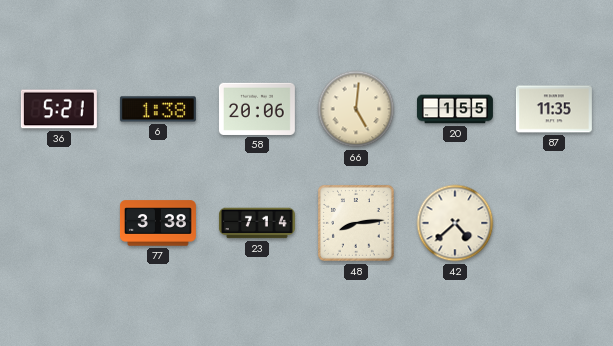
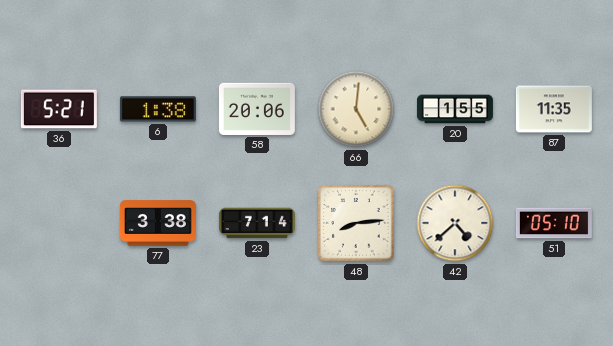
51: none -> 05:10 (554, 223)
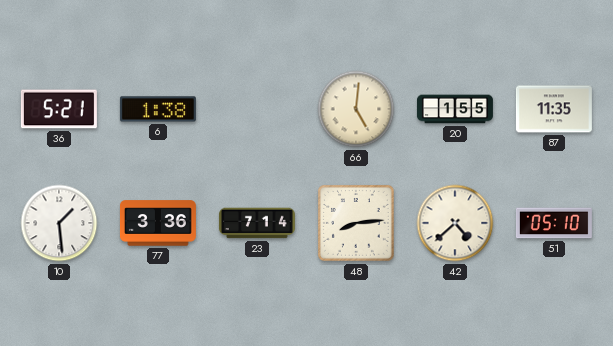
58: 20:06 -> none (257, 109)
10: none -> 1:29 (59, 223)
77: 3:38 -> 3:36 (158, 223)
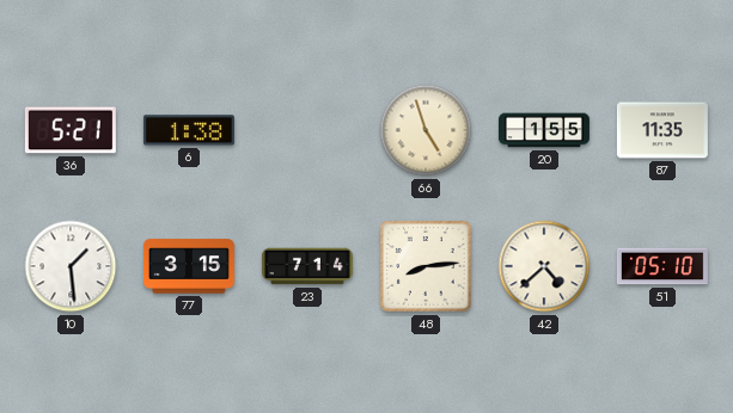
66: 5:01 -> 4:57 (426, 130)
77: 3:36 -> 3:15 (189, 266)
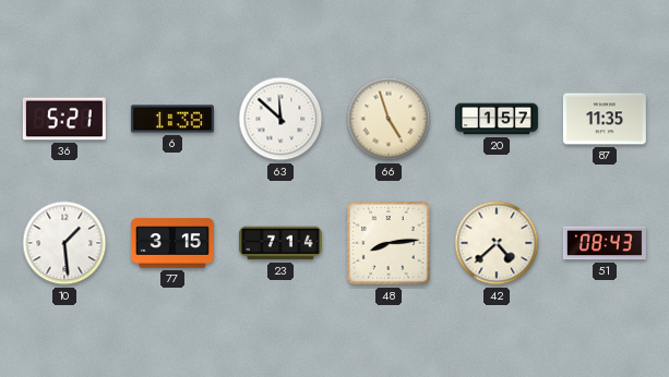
63: none -> 11:52 (280, 119)
20: 1:55 -> 1:57 (497, 119)
51: 05:10 -> 08:43 (605, 243)
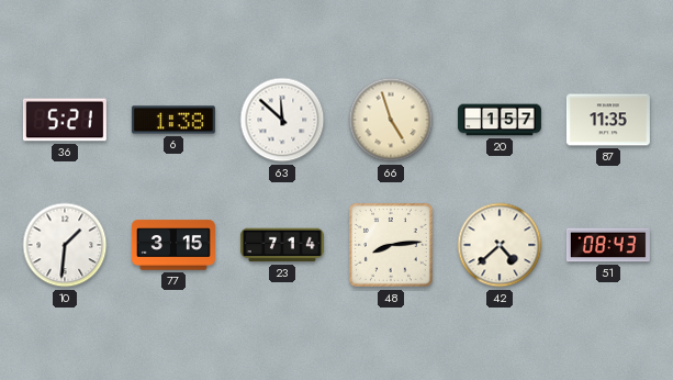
10: 1:29 -> 1:31 (65, 245)
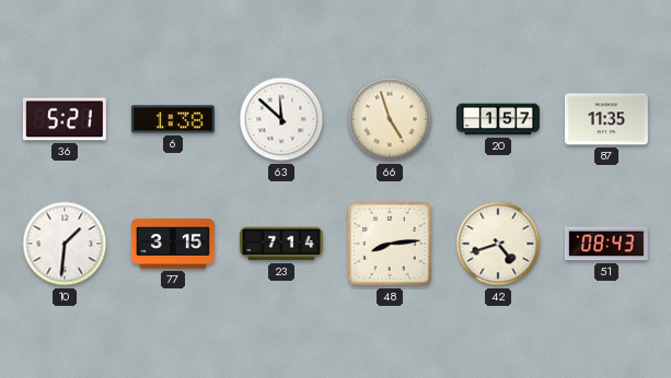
42: 4:38 -> 4:42 (498, 244)
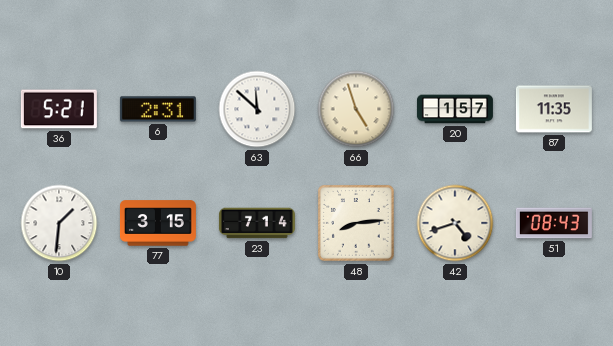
6: 1:38 -> 2:31 (158, 109)
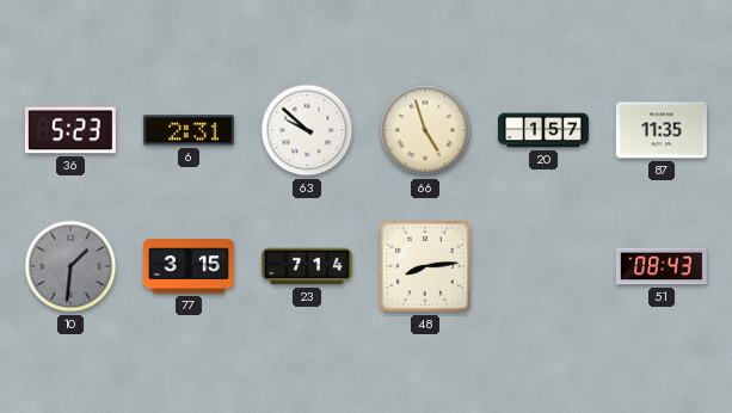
36: 5:21 -> 5:23 (70, 130)
63: 11:52 -> 9:52 (307, 130)
10 dial: white -> grey (70, 266)
42: 4:42 -> none (455, 223)
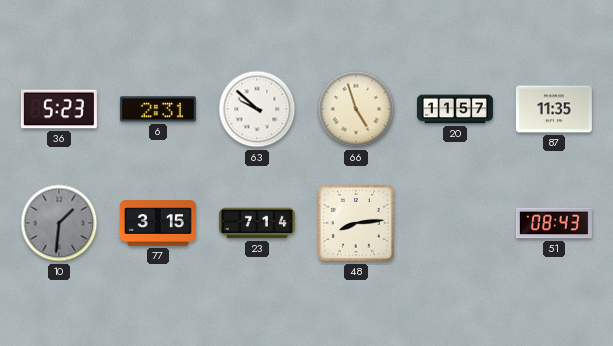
20: 1:57 -> 11:57 (455, 109)
